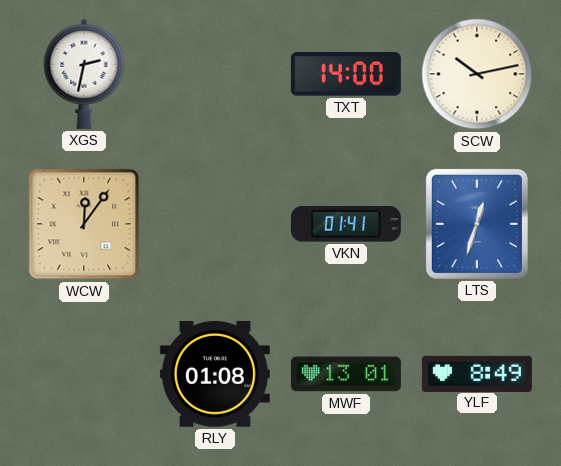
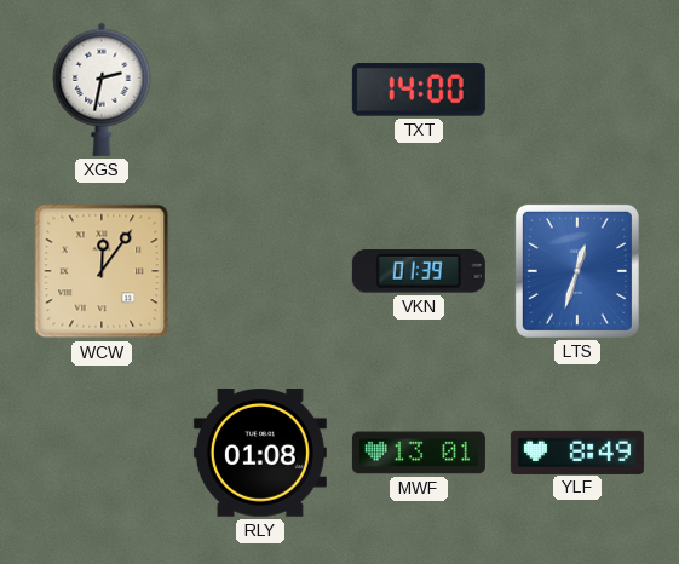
SCW: 10:13 -> none (477, 74)
VKN: 01:41 -> 01:39 (419, 271)
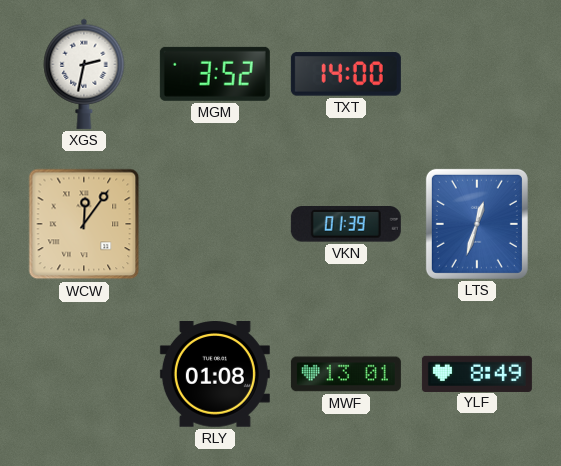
MGM: none -> 3:52 (215, 74)
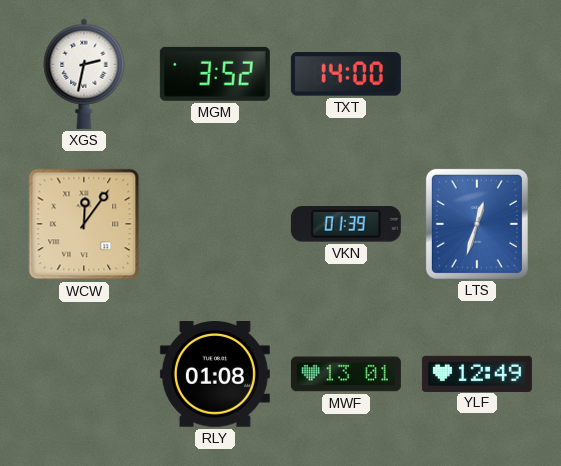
YLF: 8:49 -> 12:49 (477, 373)
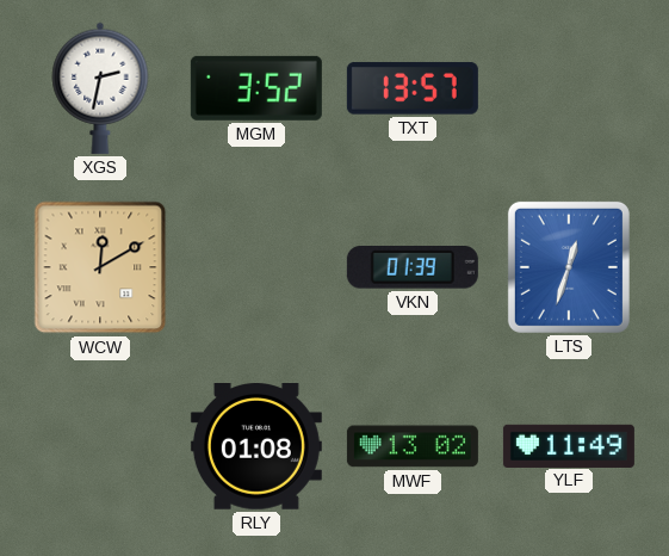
TXT: 14:00 -> 13:57 (413, 88)
WCW: 12:06 -> 12:10 (100, 267)
MWF: 13:01 -> 13:02 (413, 446)
YLF: 12:49 -> 11:49 (569, 445)
